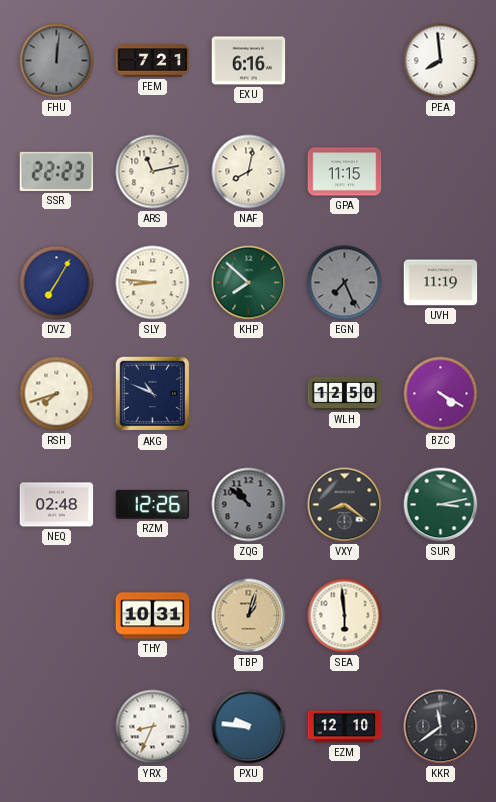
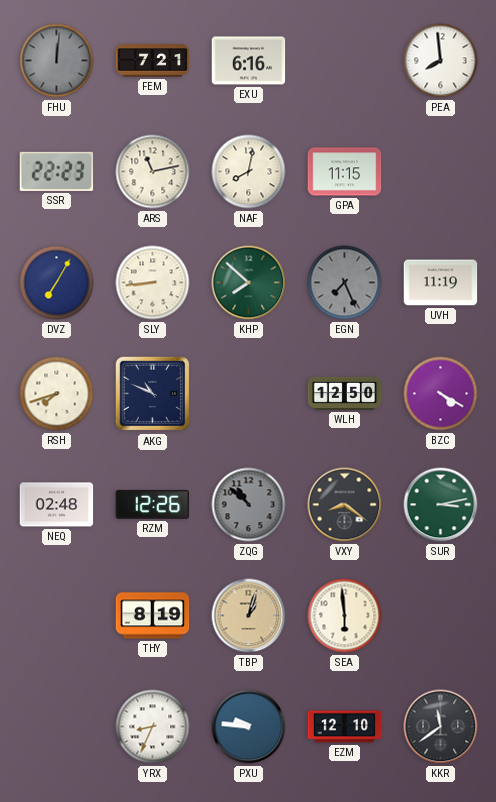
SLY: 8:46 -> 8:44 (153, 283)
THY: 10:31 -> 8:19 (153, 616)
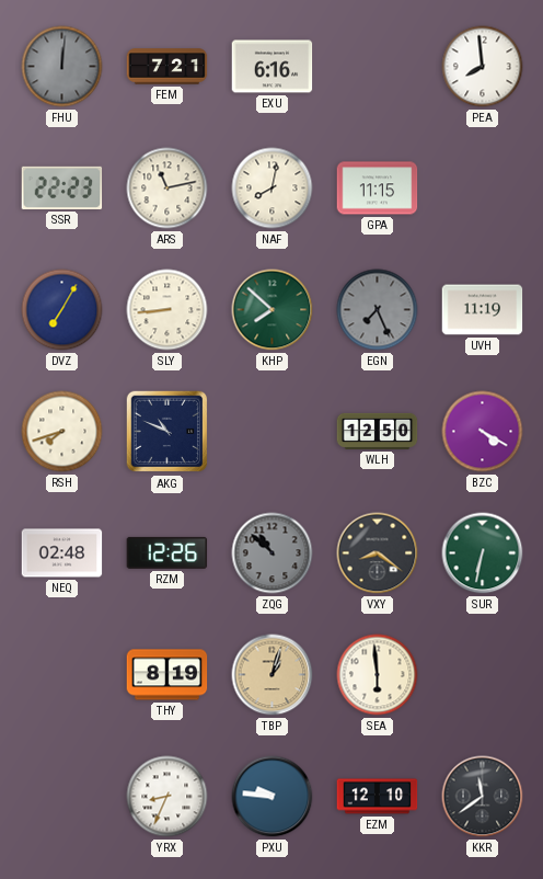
SUR: 3:13 -> 6:32 (483, 553)
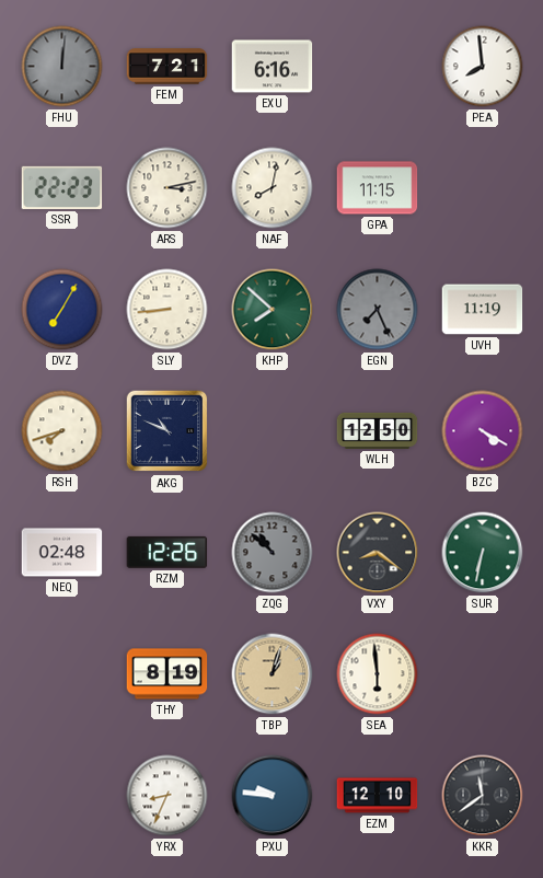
ARS: 11:13 -> 3:13 (167, 188)
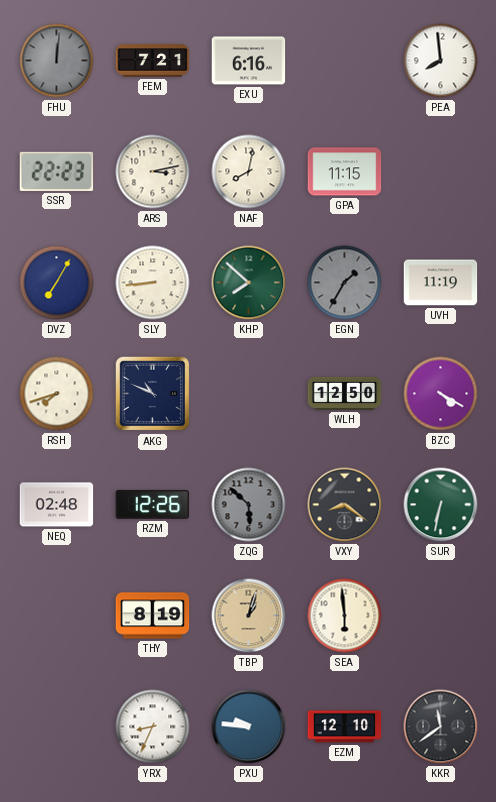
EGN: 7:26 -> 1:35 (345, 283)
ZQG: 10:52 -> 5:52 (249, 505)
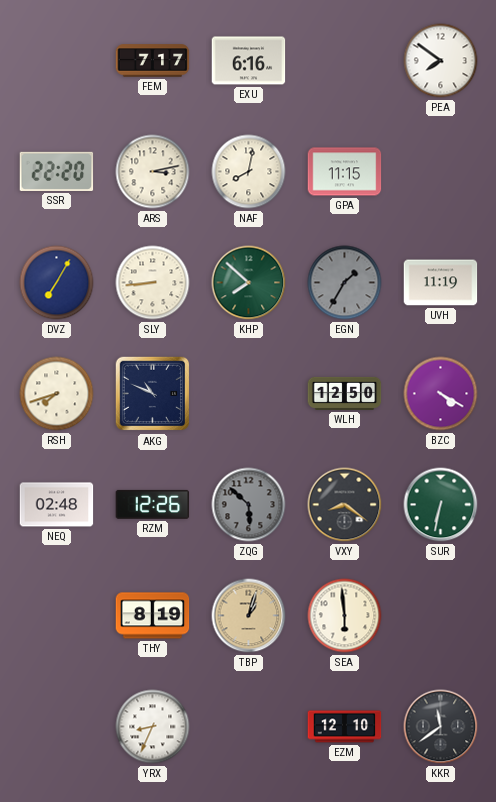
FHU: 12:01 -> none (57, 61)
FEM: 7:21 -> 7:17 (153, 61)
PEA: 7:59 -> 7:51 (441, 61)
SSR: 22:23 -> 22:20 (57, 171)
PXU: 9:46 -> none (249, 727)
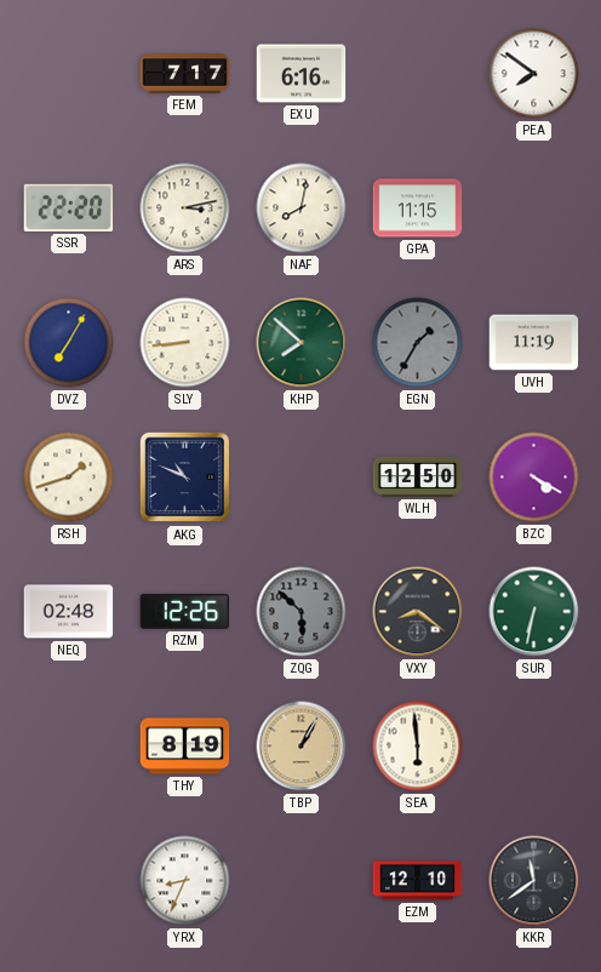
RSH: 7:42 -> 1:42 (69, 478)
TBP: 1:03 -> 1:05 (302, 747)
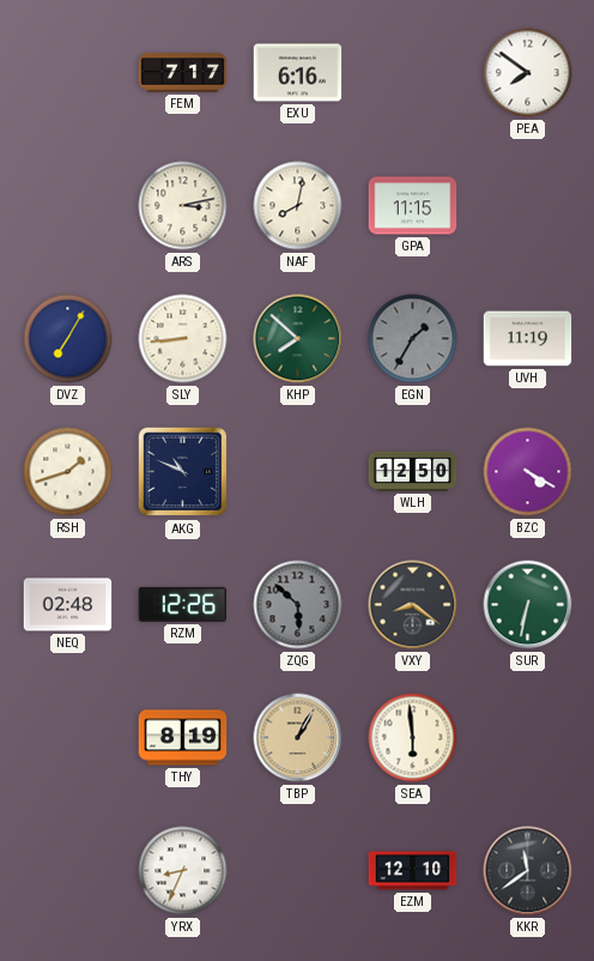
SSR: 22:20 -> none (69, 207)
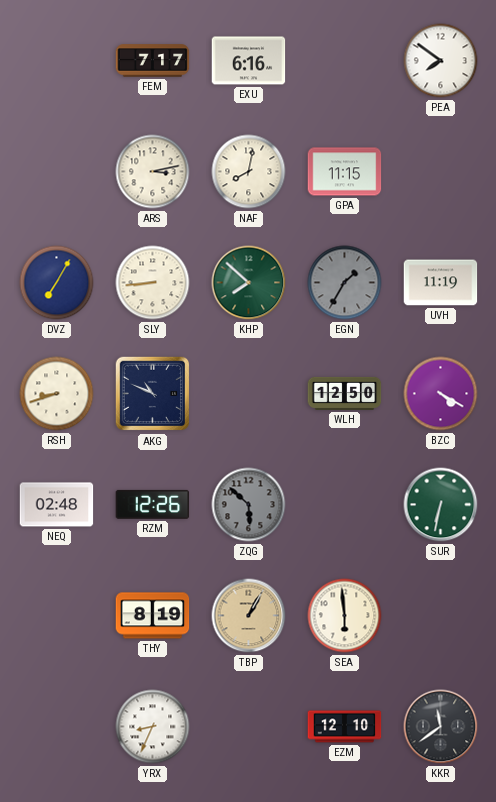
RSH: 1:42 -> 8:42 (57, 394)
VXY: 8:21 -> none (413, 605)
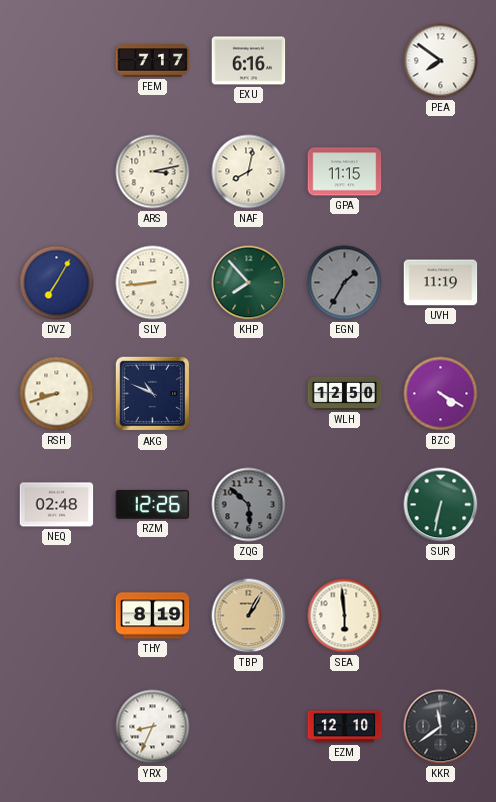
KHP: 7:52 -> 7:53 (249, 283)
